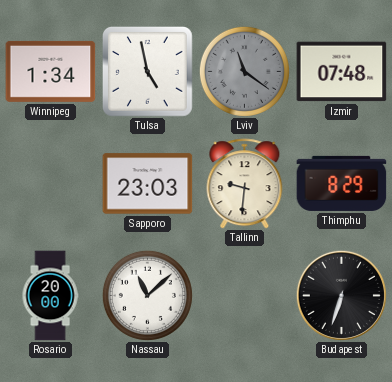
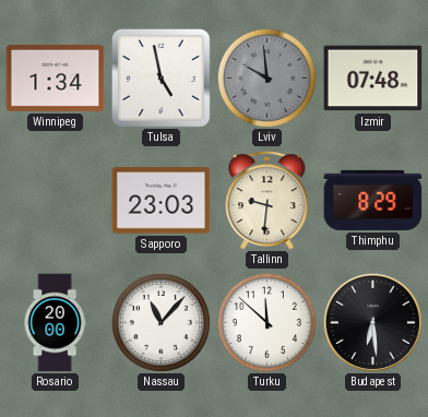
Lviv: 11:21 -> 9:59 (266, 78)
Nassau: 11:08 -> 11:07 (160, 322)
Turku: none -> 11:52 (266, 322)
Budapest: 6:33 -> 6:29 (372, 322)
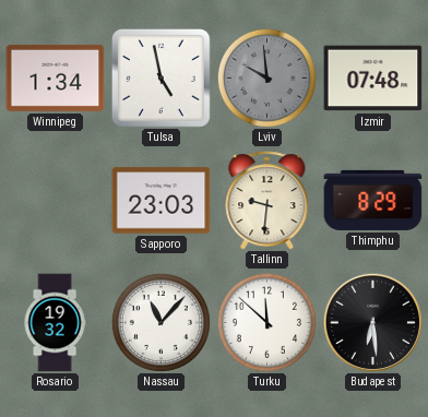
Rosario: 20:00 -> 19:32 (55, 323)
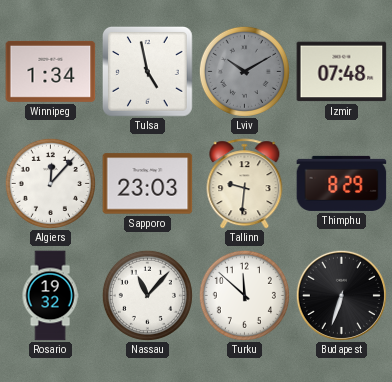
Lviv: 9:59 -> 10:10 (244, 71)
Algiers: none -> 12:07 (50, 183)
Budapest: 6:29 -> 6:33 (341, 295)
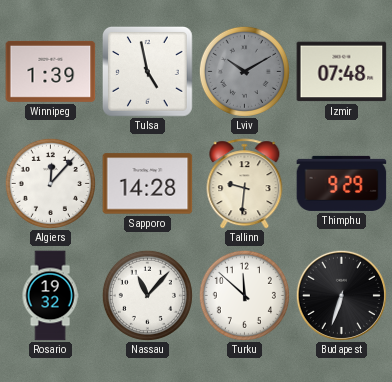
Winnipeg: 1:34 -> 1:39 (51, 71)
Sapporo: 23:03 -> 14:28 (148, 184)
Thimphu: 8:29 -> 9:29 (342, 183)
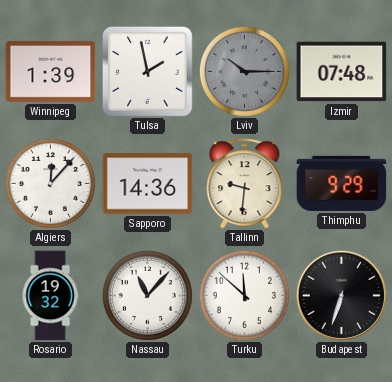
Tulsa: 4:58 -> 1:58 (148, 72)
Lviv: 10:10 -> 10:15 (244, 71)
Sapporo: 14:28 -> 14:36 (148, 184)
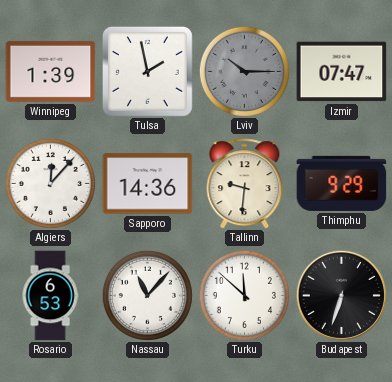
Izmir: 07:48 -> 07:47 (342, 72)
Rosario: 19:32 -> 6:53 (50, 296)
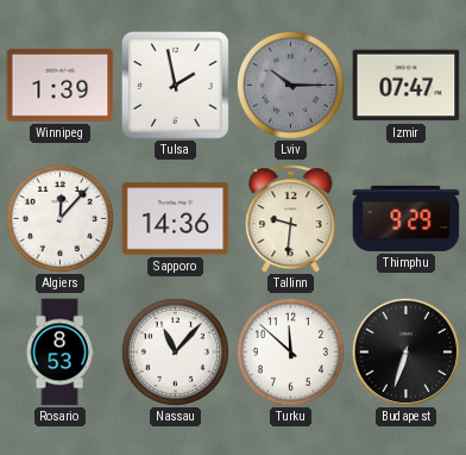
Rosario: 6:53 -> 8:53 (59, 353)
